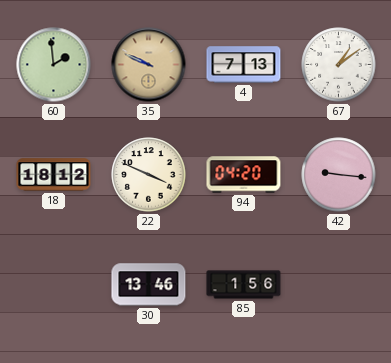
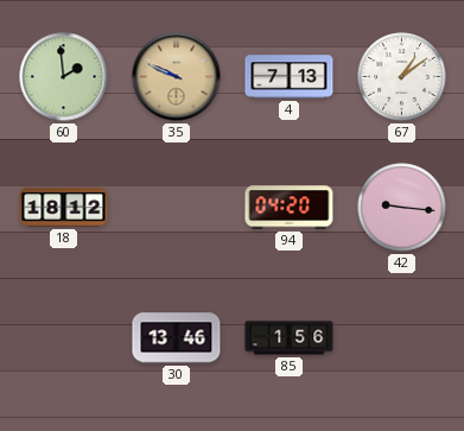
22: 3:49 -> none (149, 175)
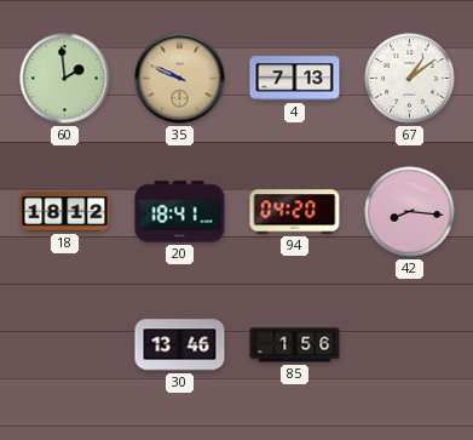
20: none -> 18:41 (180, 212)
42: 9:16 -> 8:16 (410, 212)
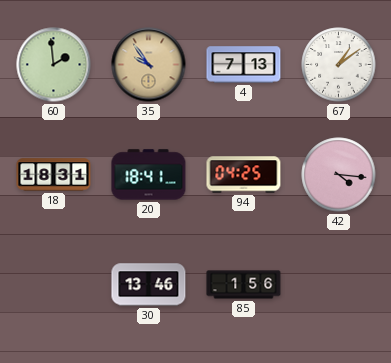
35: 9:49 -> 9:54 (149, 65)
18: 18:12 -> 18:31 (54, 175)
94: 04:20 -> 04:25 (244, 175)
42: 8:16 -> 4:16 (339, 175)
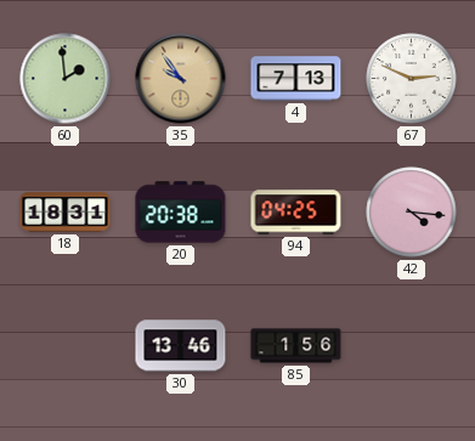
67: 1:09 -> 2:49 (412, 79)
20: 18:41 -> 20:38 (181, 213)
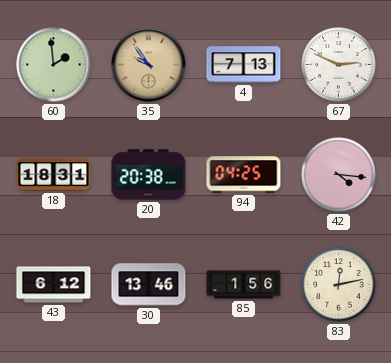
43: none -> 6:12 (54, 285)
83: none -> 12:13 (339, 285)
